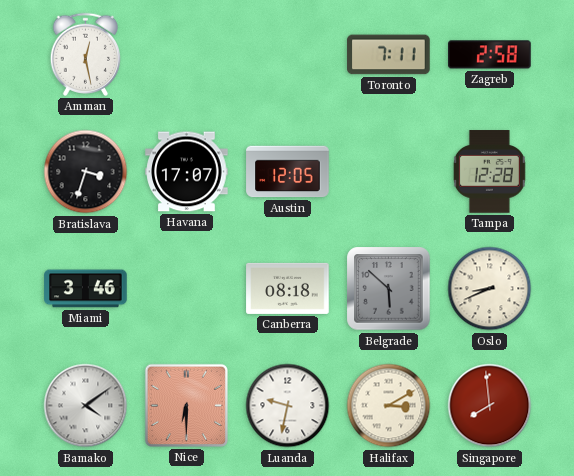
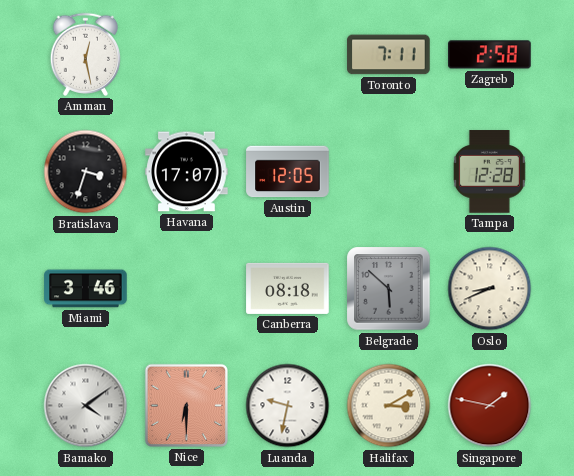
Singapore: 7:59 -> 1:47 (490, 406)
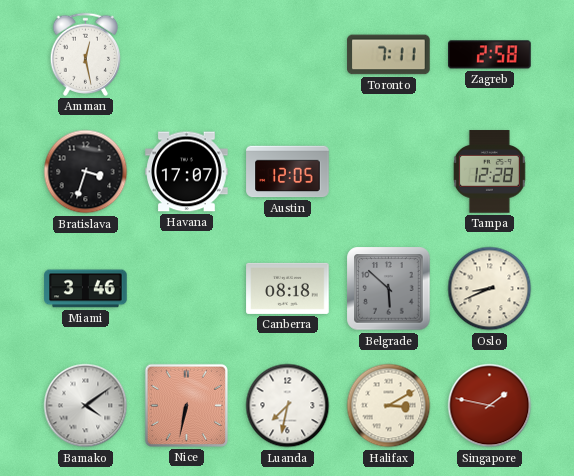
Nice: 6:30 -> 6:32 (186, 405)
Luanda: 9:32 -> 7:32 (288, 406)
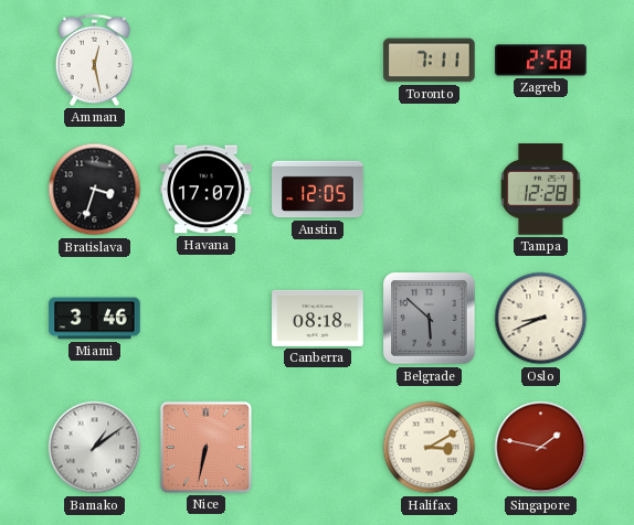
Bamako: 4:09 -> 1:09 (95, 448)
Luanda: 7:32 -> none (288, 406)
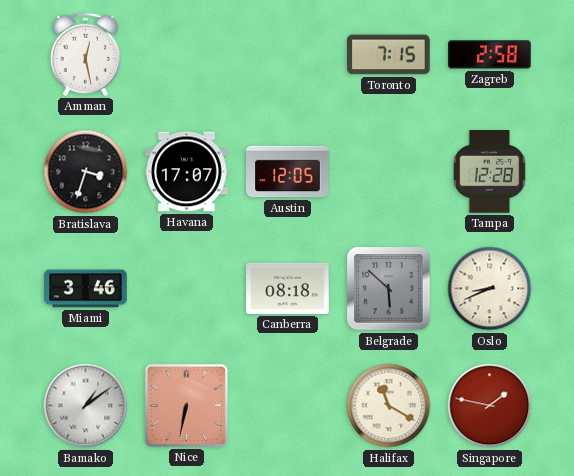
Toronto: 7:11 -> 7:15 (389, 55)
Halifax: 3:10 -> 11:20 (389, 406)
